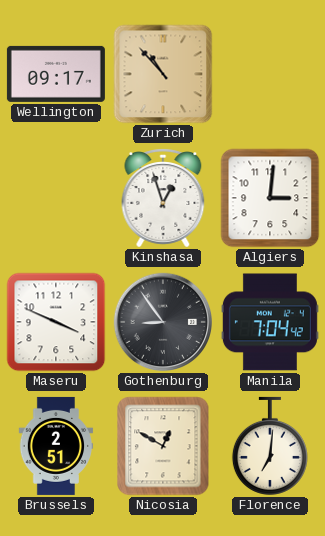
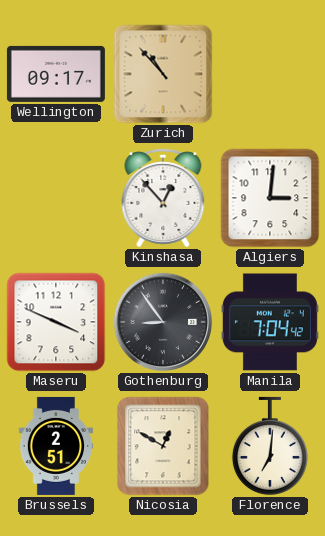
Kinshasa: 12:57 -> 12:53 (163, 198)
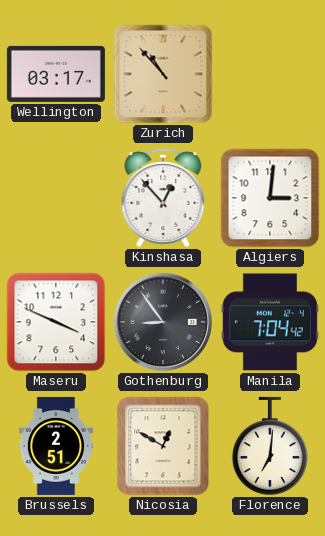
Wellington: 09:17 -> 03:17 (56, 74)
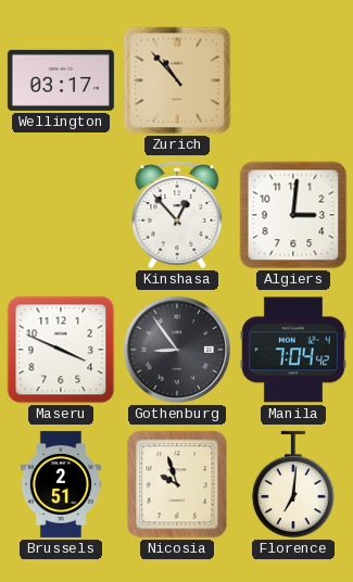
Nicosia: 12:50 -> 9:57 (177, 484)
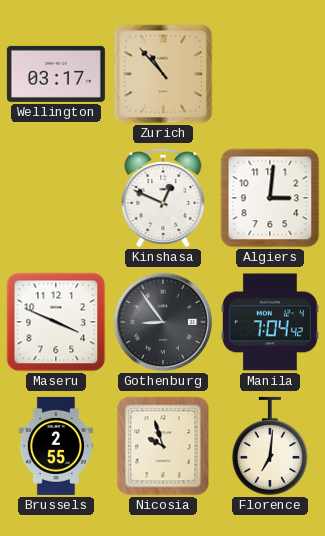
Kinshasa: 12:53 -> 12:49 (163, 198)
Brussels: 2:51 -> 2:55 (56, 446)
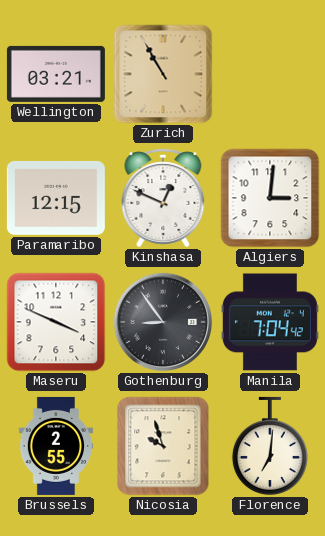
Wellington: 03:17 -> 03:21 (56, 74)
Zurich: 10:53 -> 10:55 (163, 74)
Paramaribo: none -> 12:15 (56, 198)
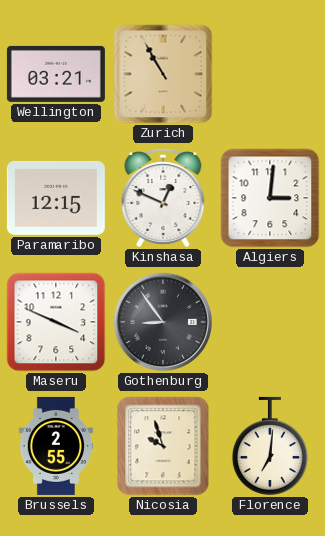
Manila: 7:04 -> none (270, 322)
